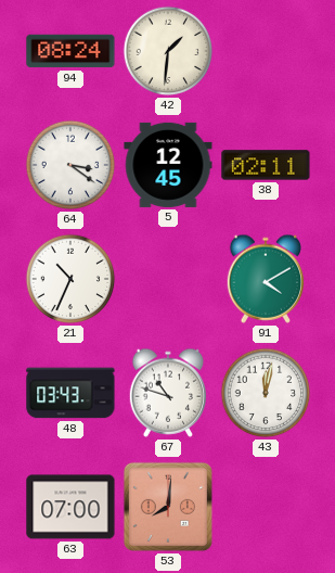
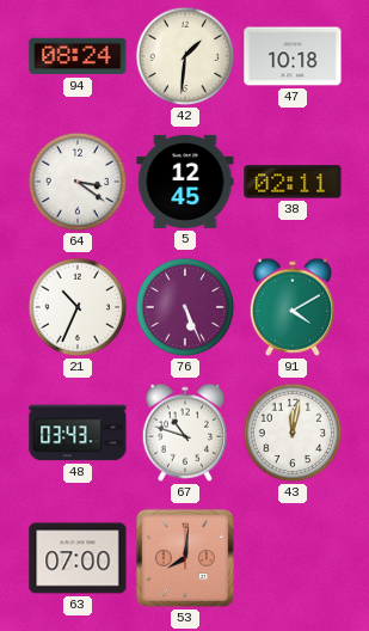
47: none -> 10:18 (293, 56)
76: none -> 5:26 (185, 307)
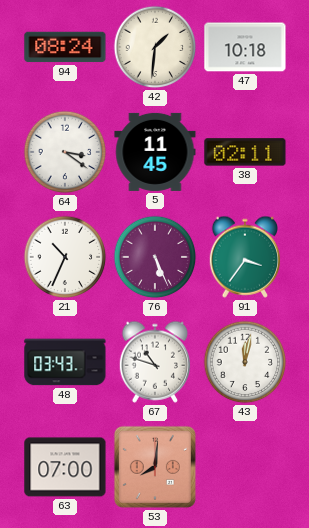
5: 12:45 -> 11:45 (155, 152)
91: 4:10 -> 3:36 (245, 257)
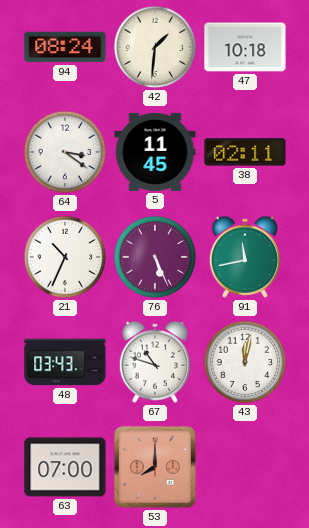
91: 3:36 -> 11:43 (245, 257)
53: 8:01 -> 8:00 (155, 467)
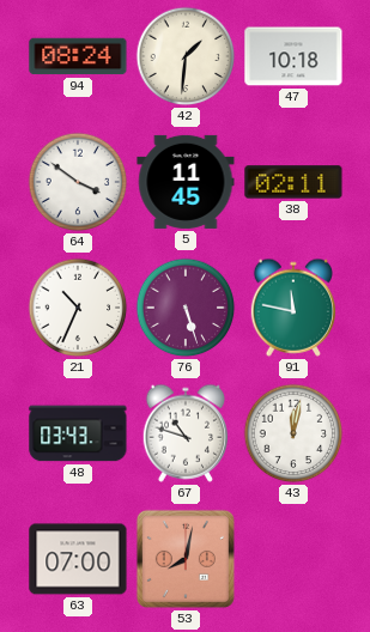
64: 3:21 -> 3:51 (78, 182)
76: 5:26 -> 5:27 (186, 308)
91: 11:43 -> 11:47 (293, 308)
53: 8:00 -> 8:02 (186, 559)
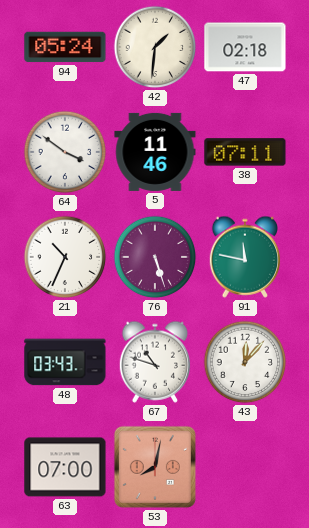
94: 08:24 -> 05:24 (65, 47)
47: 10:18 -> 02:18 (245, 47)
5: 11:45 -> 11:46 (155, 152)
38: 02:11 -> 07:11 (245, 152)
43: 12:02 -> 12:07 (245, 362)
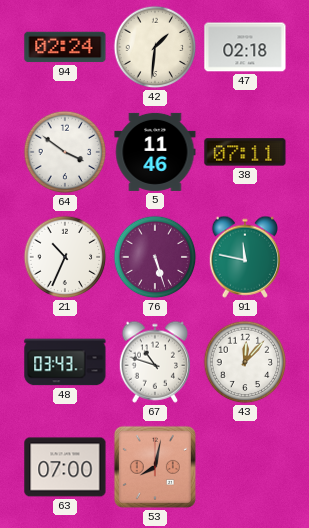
94: 05:24 -> 02:24 (65, 47)
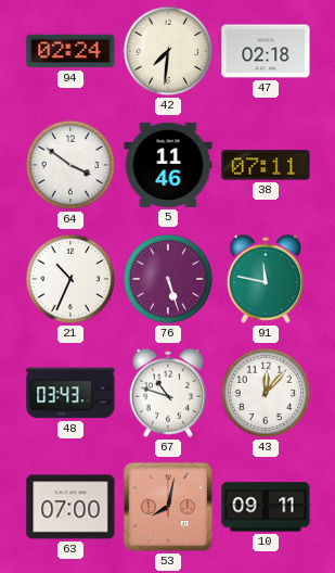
42: 1:31 -> 7:31 (168, 51)
10: none -> 09:11 (266, 507)
